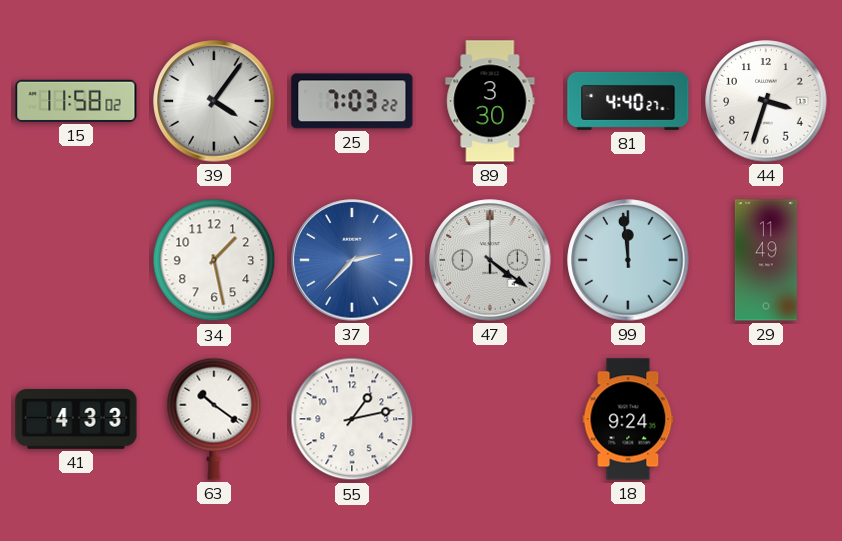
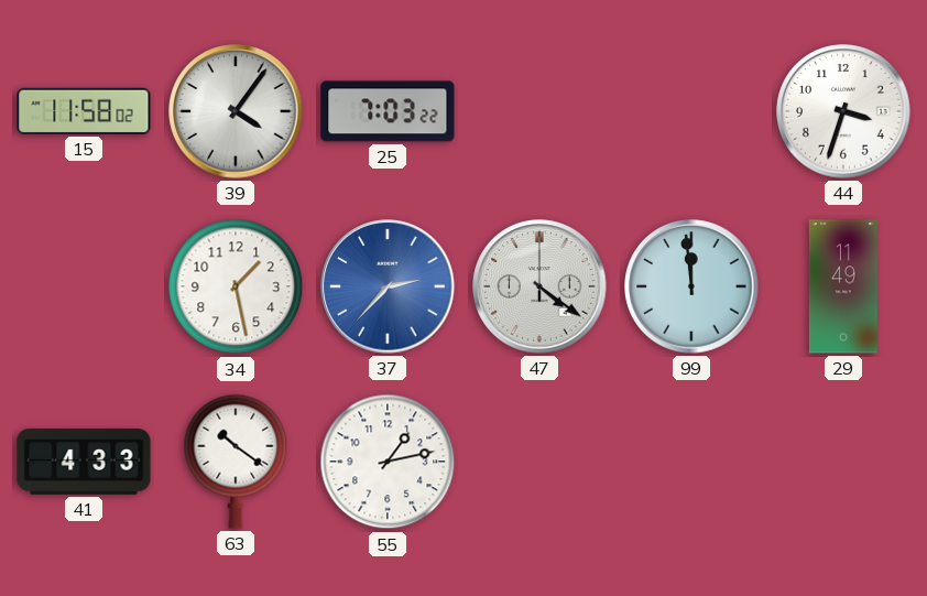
89: 3:30 -> none (490, 101)
81: 4:40 -> none (628, 101)
18: 9:24 -> none (628, 419)
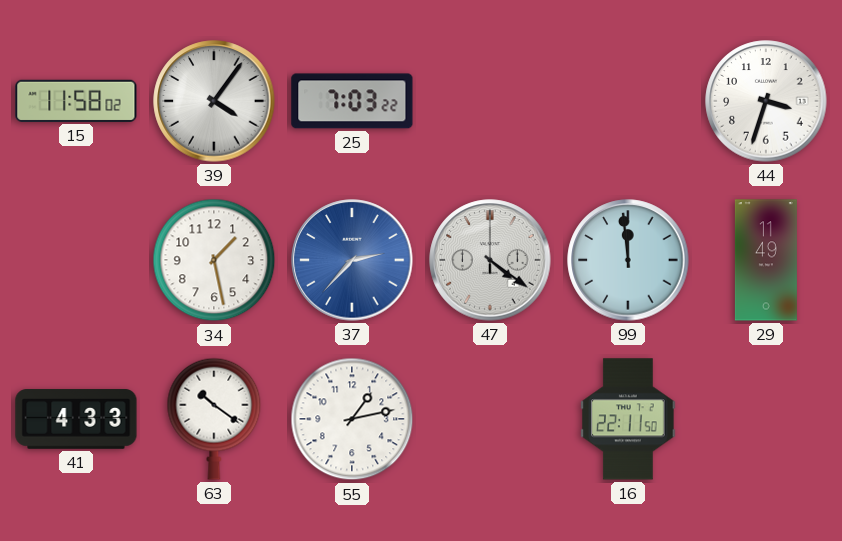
16: none -> 22:11 (628, 419)
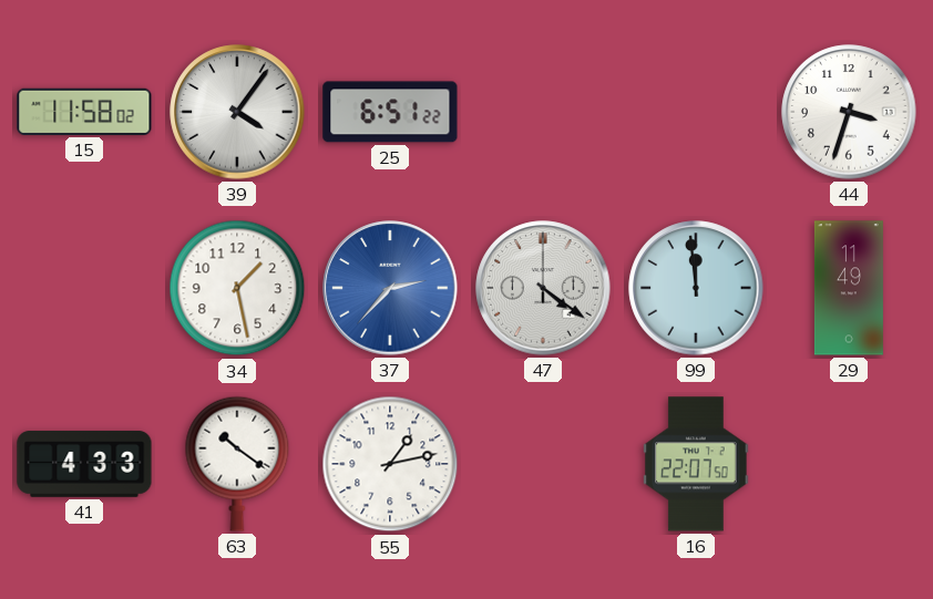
25: 7:03 -> 6:51 (390, 112)
16: 22:11 -> 22:07 (696, 464)
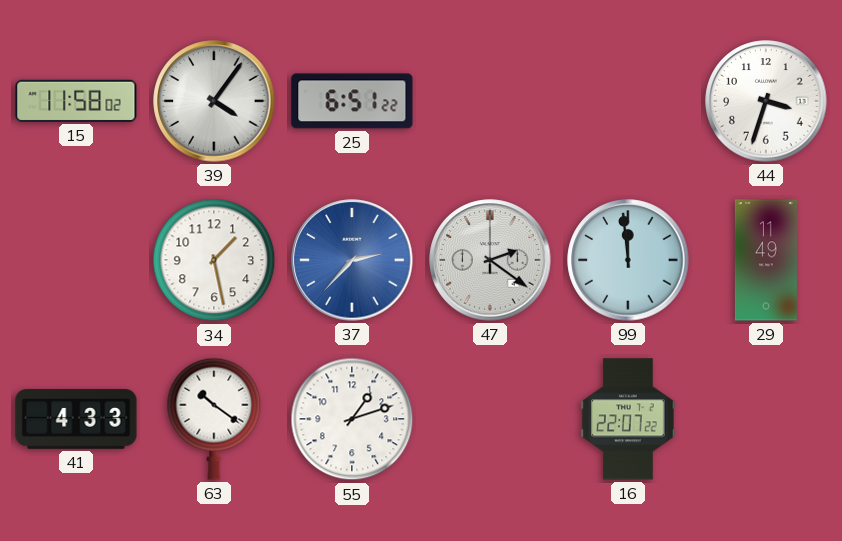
47: 4:21 -> 2:21 (490, 260)
55: 1:13 -> 1:12 (352, 419)
16: 22:07:50 -> 22:07:22 (628, 419)
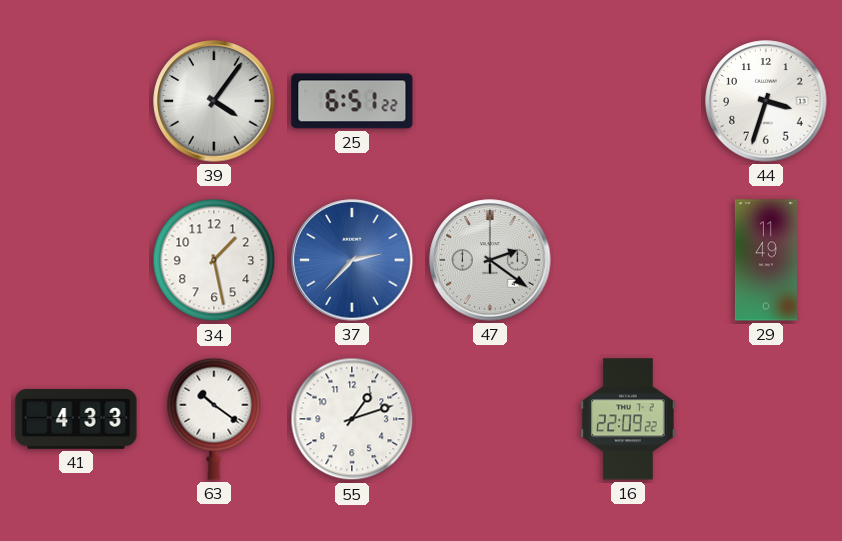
15: 11:58 -> none (76, 101)
99: 11:59 -> none (628, 260)
16: 22:07 -> 22:09 (628, 419)
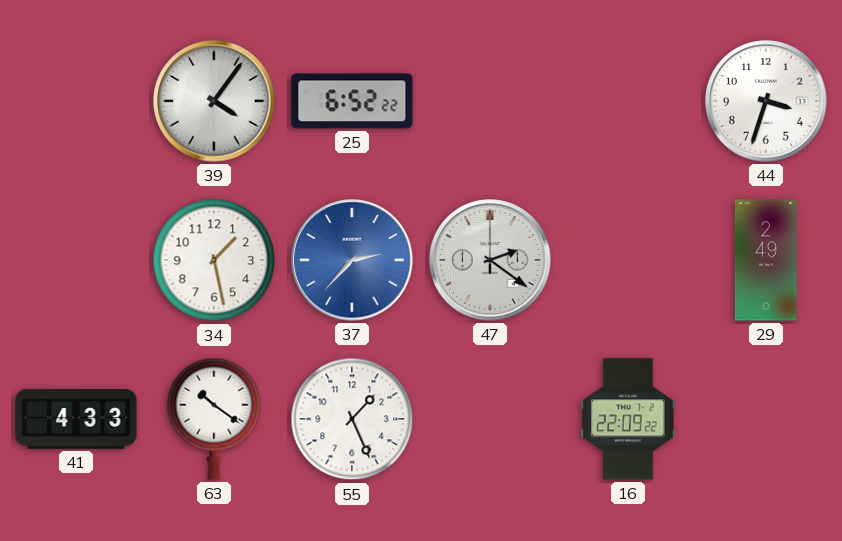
25: 6:51 -> 6:52 (352, 101)
29: 11:49 -> 2:49 (766, 260)
55: 1:12 -> 1:26 (352, 419)
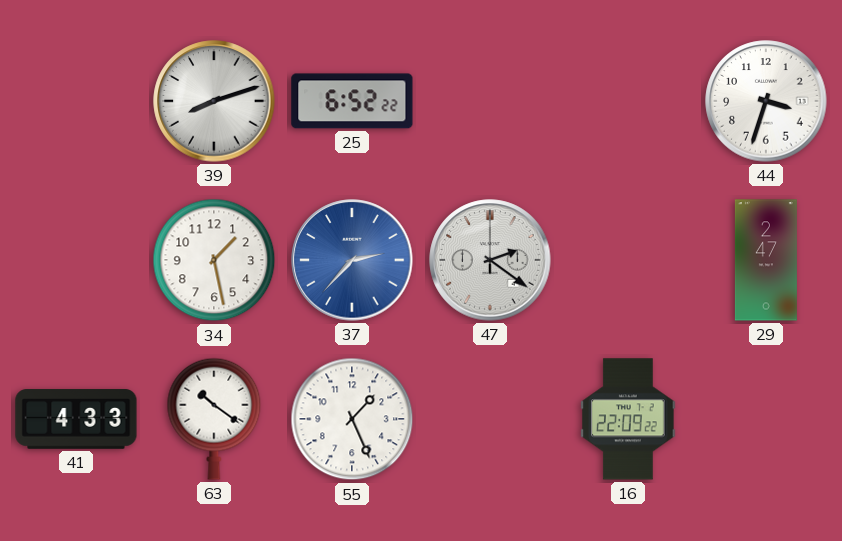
39: 4:06 -> 8:12 (214, 101)
29: 2:49 -> 2:47 (766, 260)
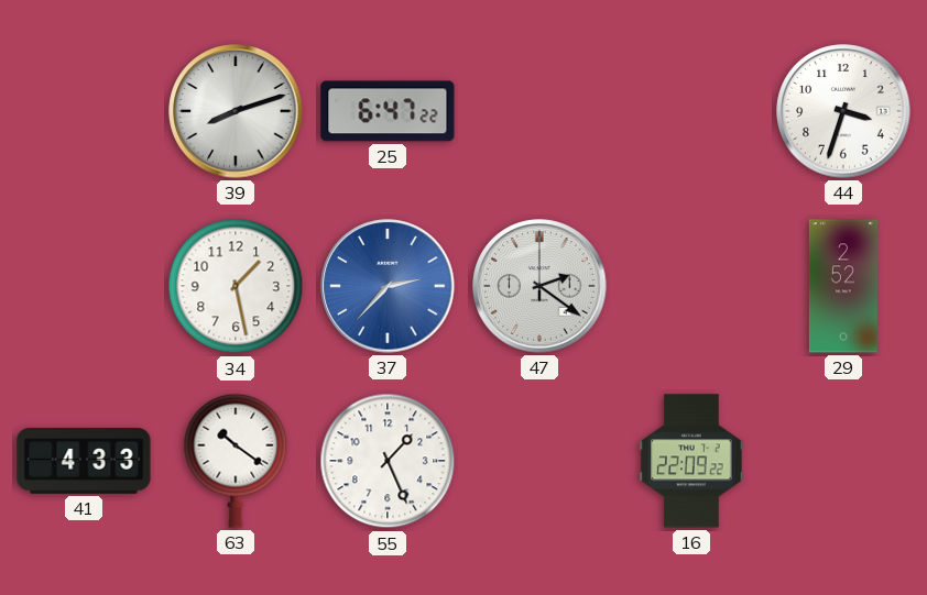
25: 6:52 -> 6:47 (388, 111)
29: 2:47 -> 2:52 (843, 286)
